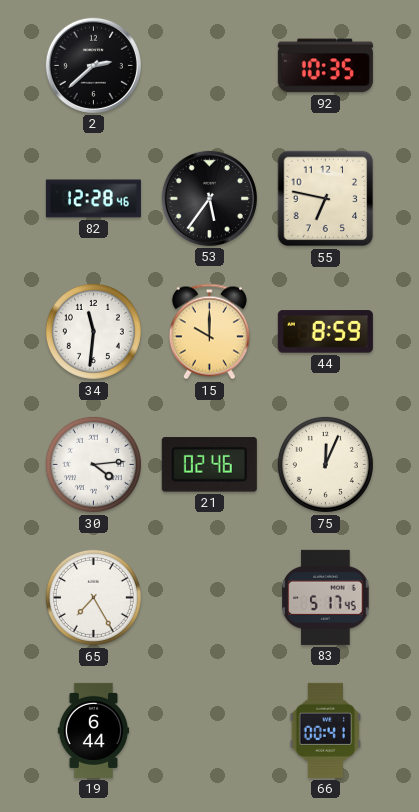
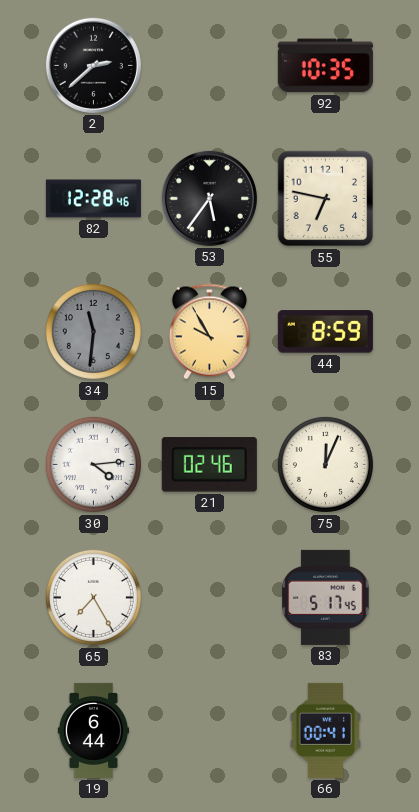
34 dial: white -> grey (93, 331)
15: 10:00 -> 9:55 (209, 332)
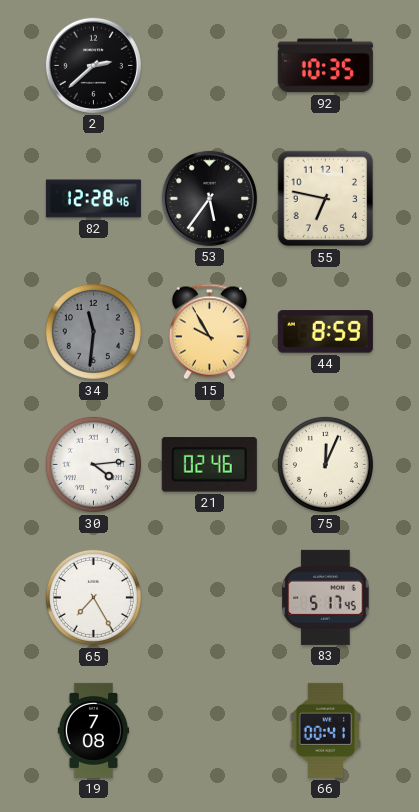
19: 6:44 -> 7:08 (94, 730)
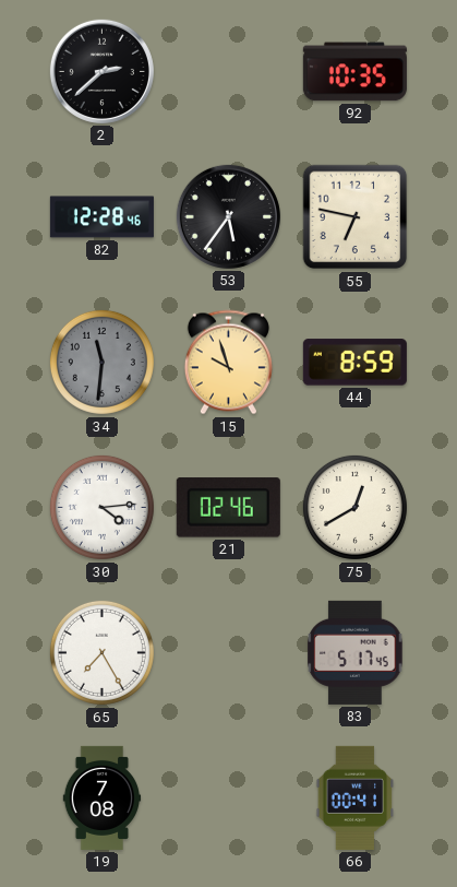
15: 9:55 -> 9:57 (228, 363)
75: 12:04 -> 12:40 (354, 507)
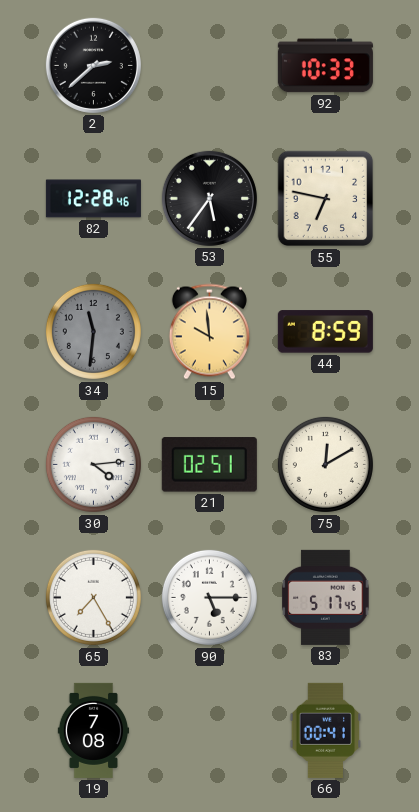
92: 10:35 -> 10:33 (325, 66)
15: 9:57 -> 9:59 (209, 332)
21: 02:46 -> 02:51 (209, 465)
75: 12:40 -> 12:10 (325, 464)
90: none -> 5:15 (209, 597)
